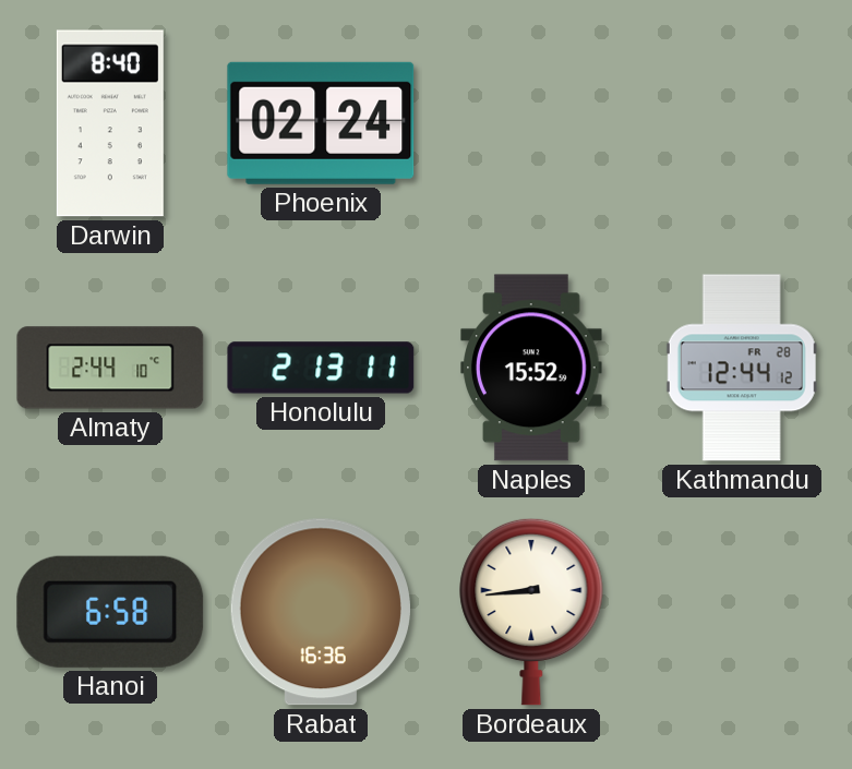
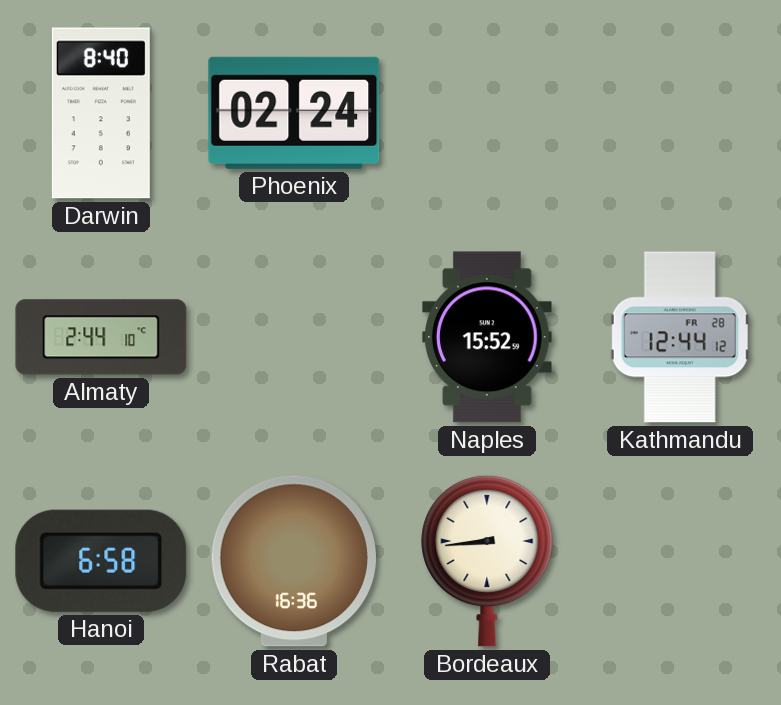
Honolulu: 2:13 -> none (321, 368)
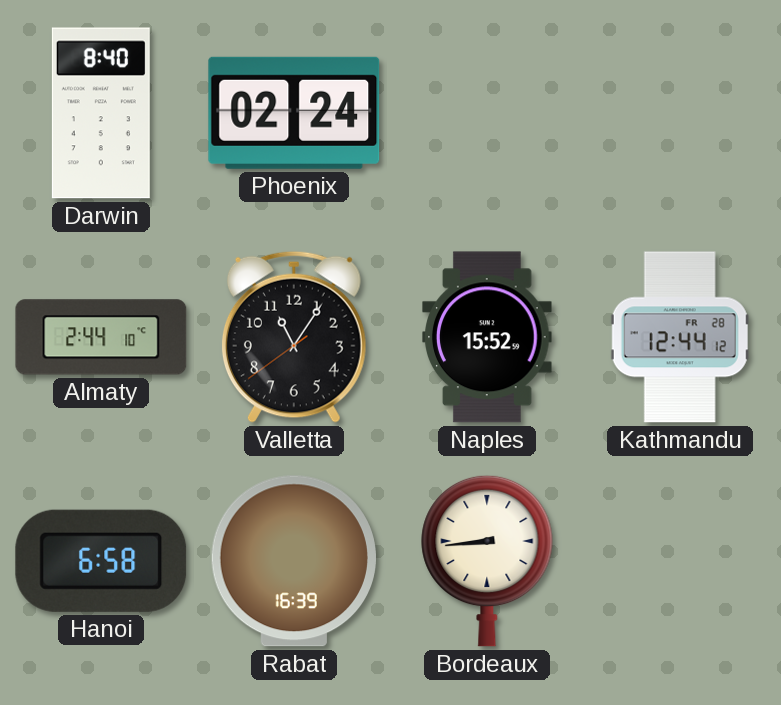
Valletta: none -> 11:05 (294, 337)
Rabat: 16:36 -> 16:39 (294, 561)
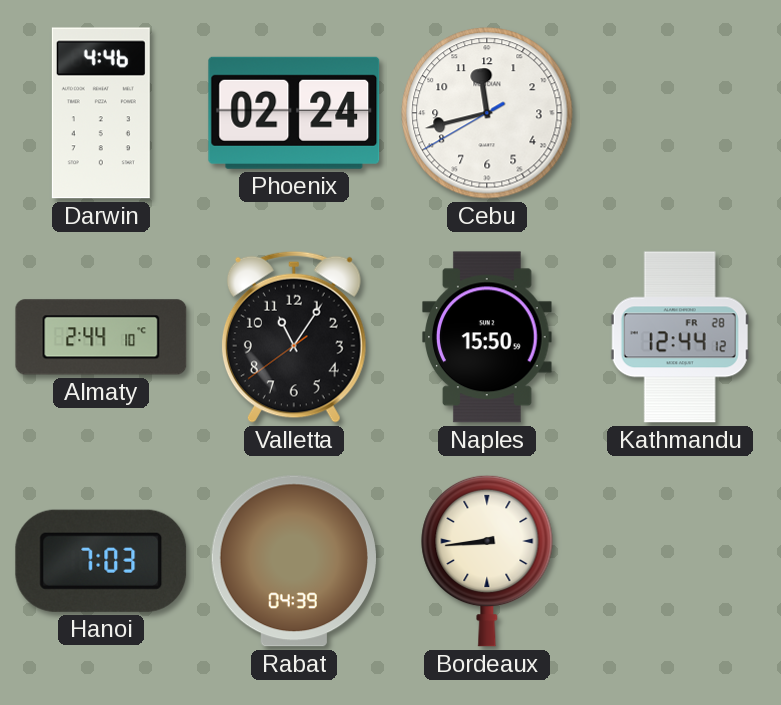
Darwin: 8:40 -> 4:46 (101, 113)
Cebu: none -> 11:42 (487, 113)
Naples: 15:52 -> 15:50 (487, 337)
Hanoi: 6:58 -> 7:03 (101, 561)
Rabat: 16:39 -> 04:39 (294, 561)
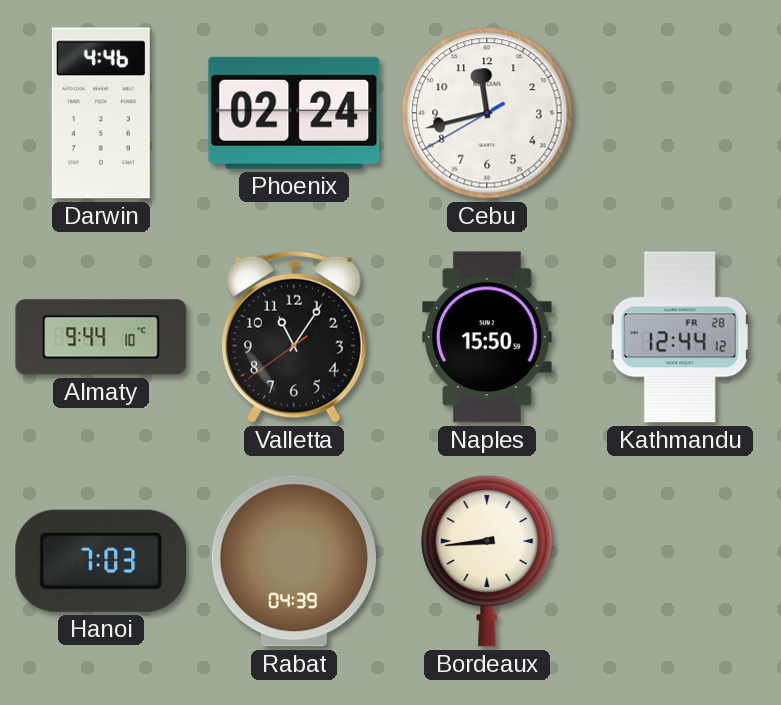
Almaty: 2:44 -> 9:44 (101, 337)
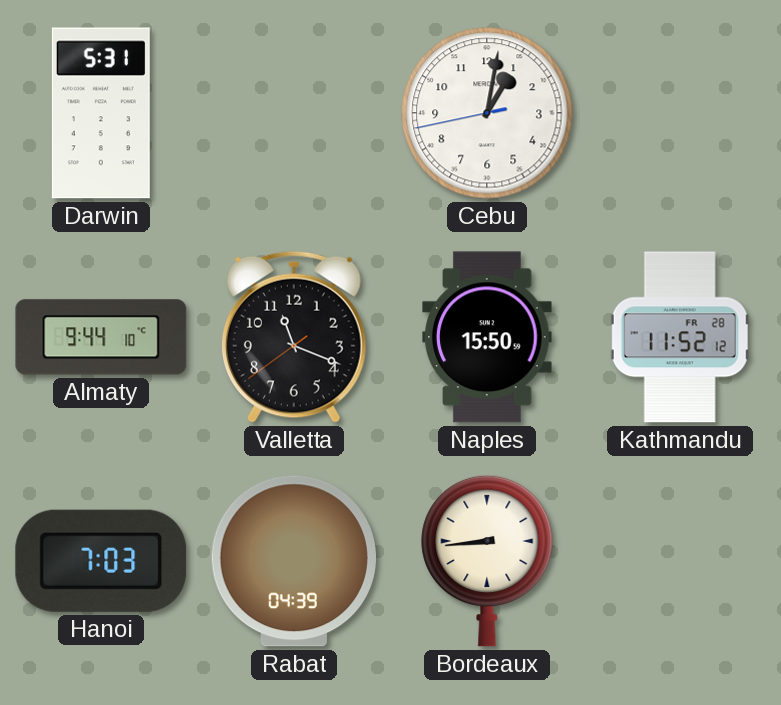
Darwin: 4:46 -> 5:31 (101, 113)
Phoenix: 02:24 -> none (294, 113)
Cebu: 11:42 -> 1:01 (487, 113)
Valletta: 11:05 -> 11:18 (294, 337)
Kathmandu: 12:44 -> 11:52 (680, 337)
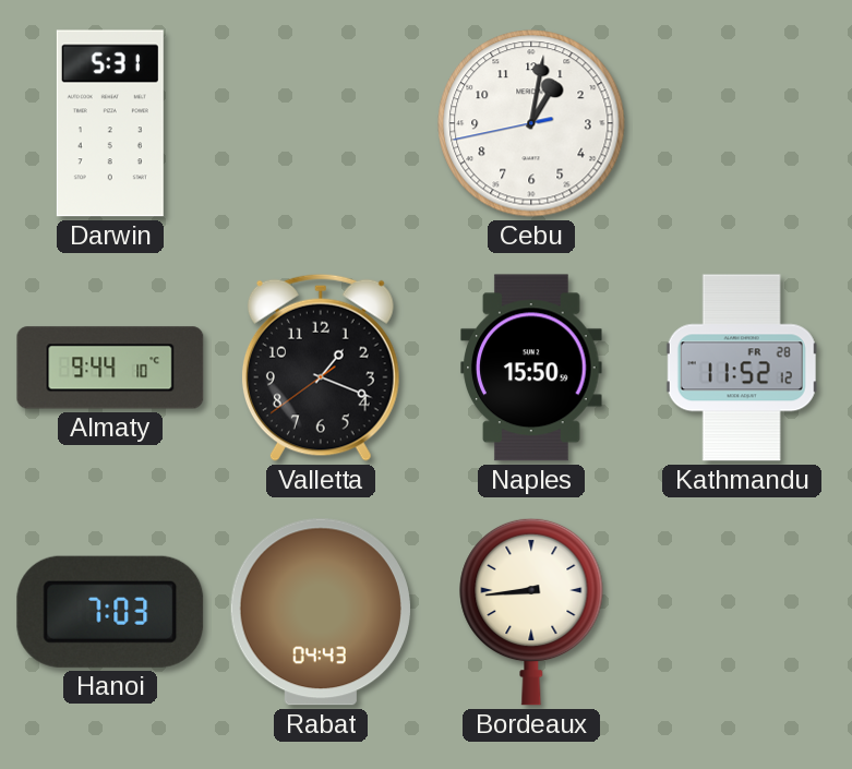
Valletta: 11:18 -> 1:18 (321, 368)
Rabat: 04:39 -> 04:43 (321, 612)
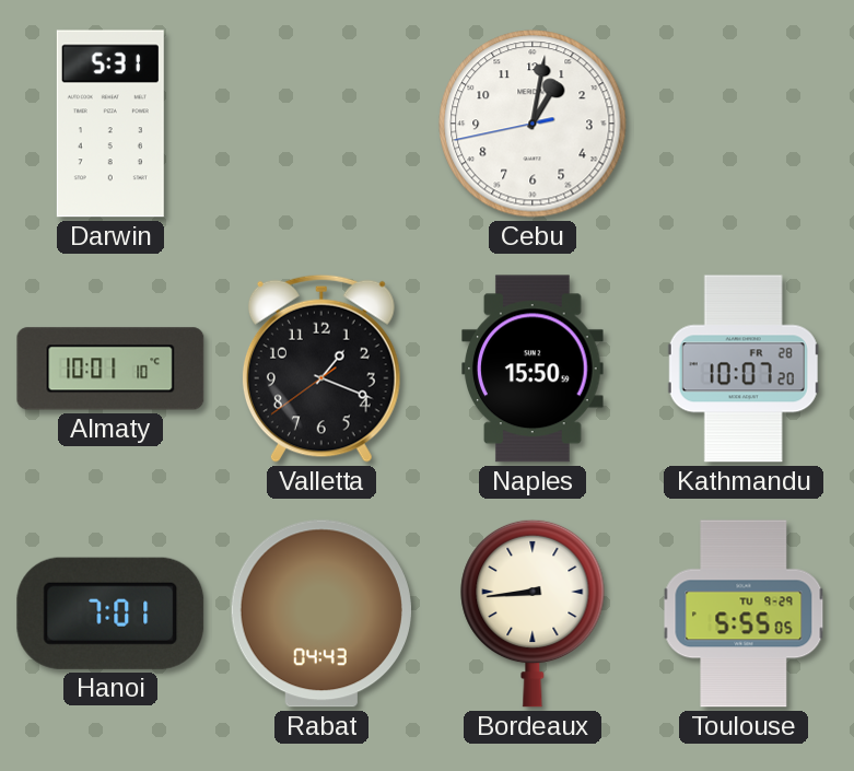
Almaty: 9:44 -> 10:01 (110, 369)
Kathmandu: 11:52 -> 10:07 (744, 369)
Hanoi: 7:03 -> 7:01 (110, 614)
Toulouse: none -> 5:55 (744, 614)
